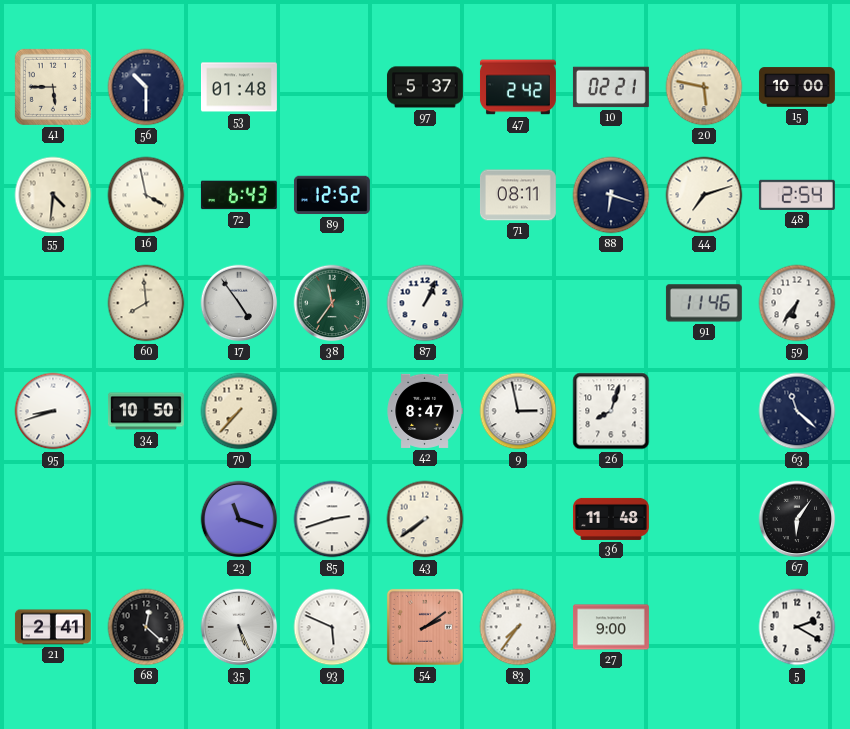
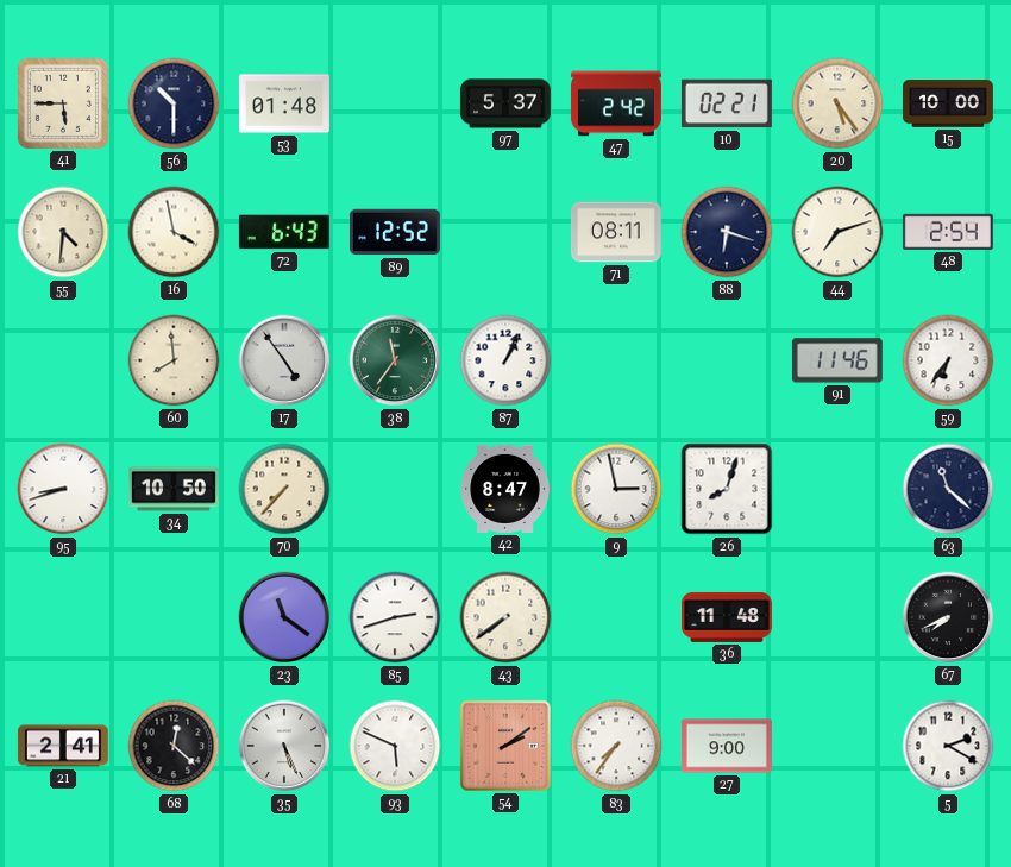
20: 5:47 -> 5:24 (837, 103)
23: 11:18 -> 11:21 (284, 617)
67: 6:06 -> 7:41 (948, 617)
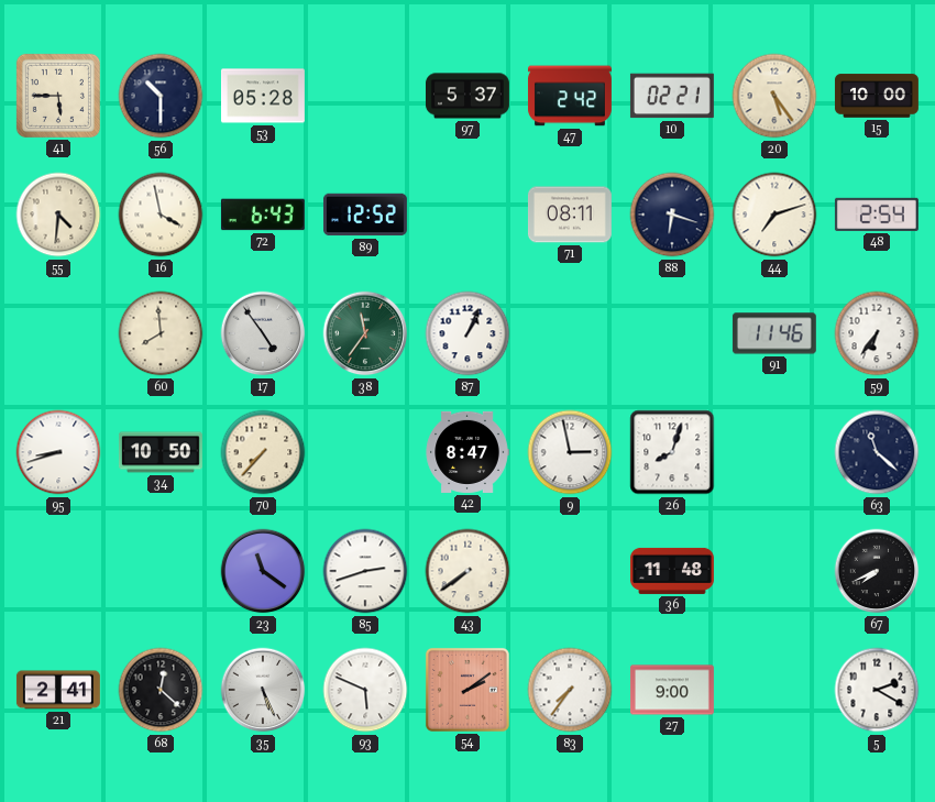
53: 01:48 -> 05:28 (263, 96)
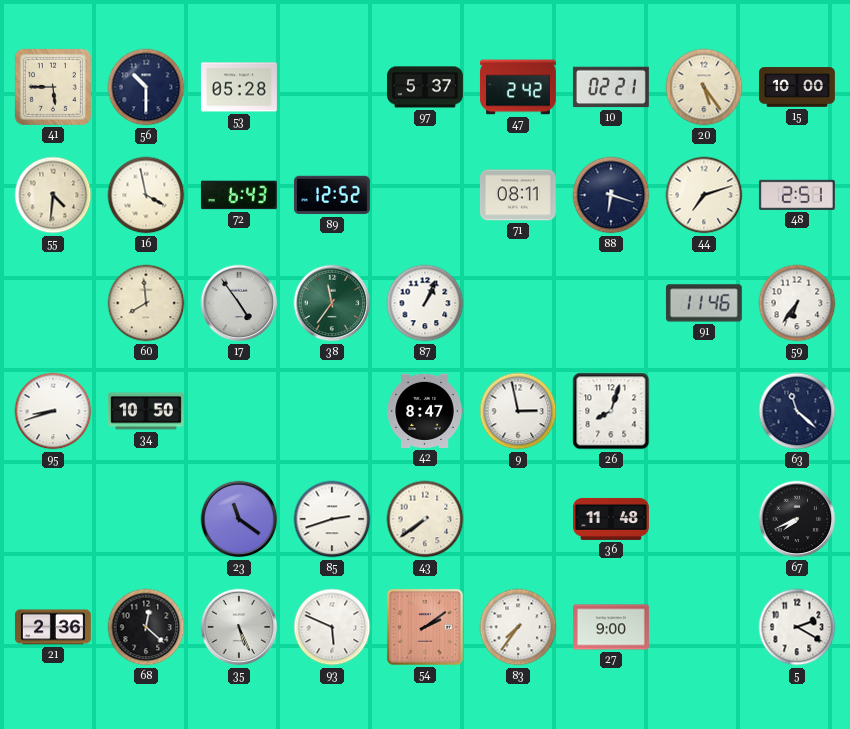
48: 2:54 -> 2:51 (797, 195)
70: 7:37 -> none (263, 452)
21: 2:41 -> 2:36 (53, 627)
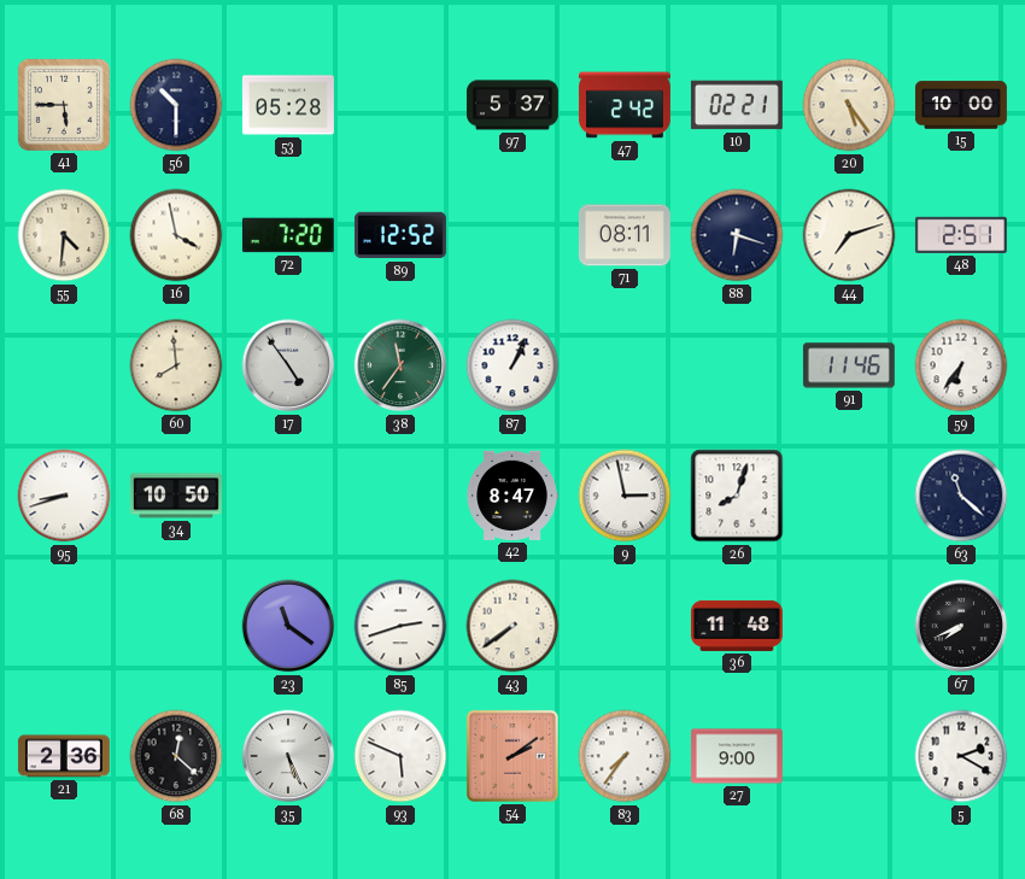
72: 6:43 -> 7:20 (288, 235)
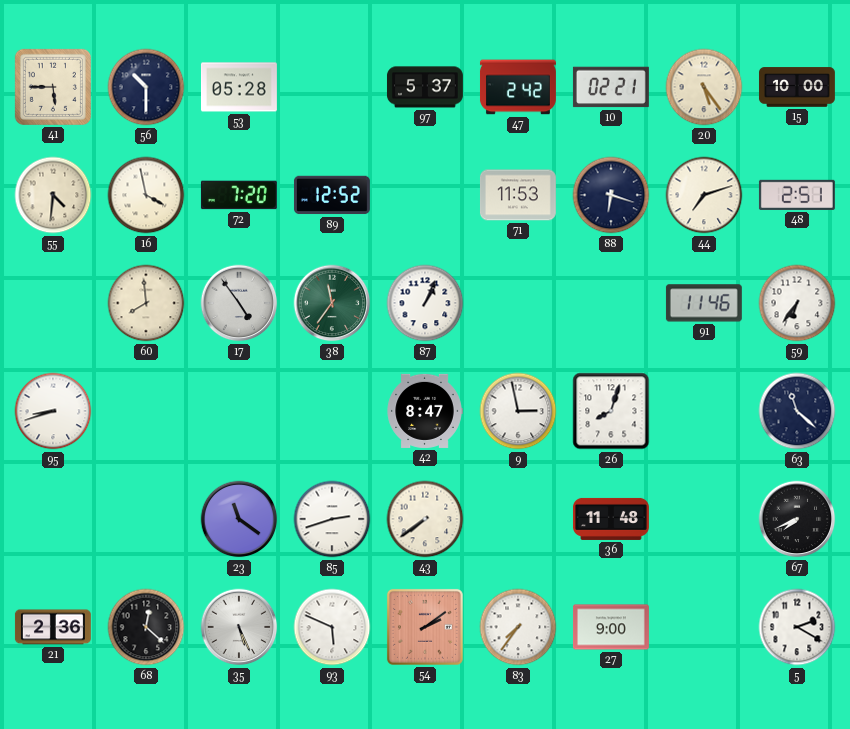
71: 08:11 -> 11:53 (518, 195)
34: 10:50 -> none (176, 496)
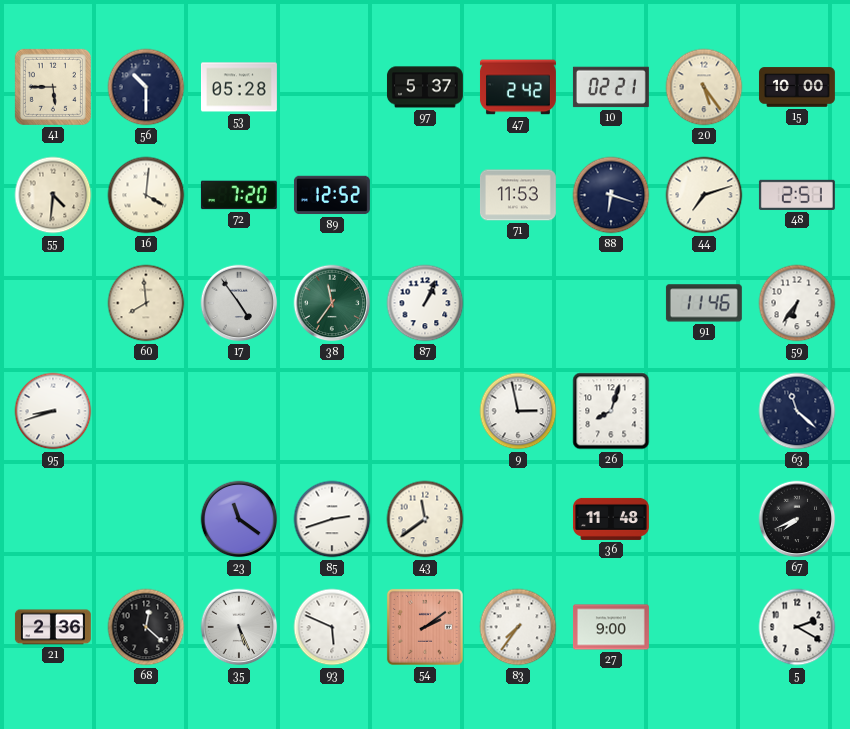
16: 3:58 -> 4:01 (146, 195)
42: 8:47 -> none (425, 411)
43: 7:39 -> 11:39 (425, 519)
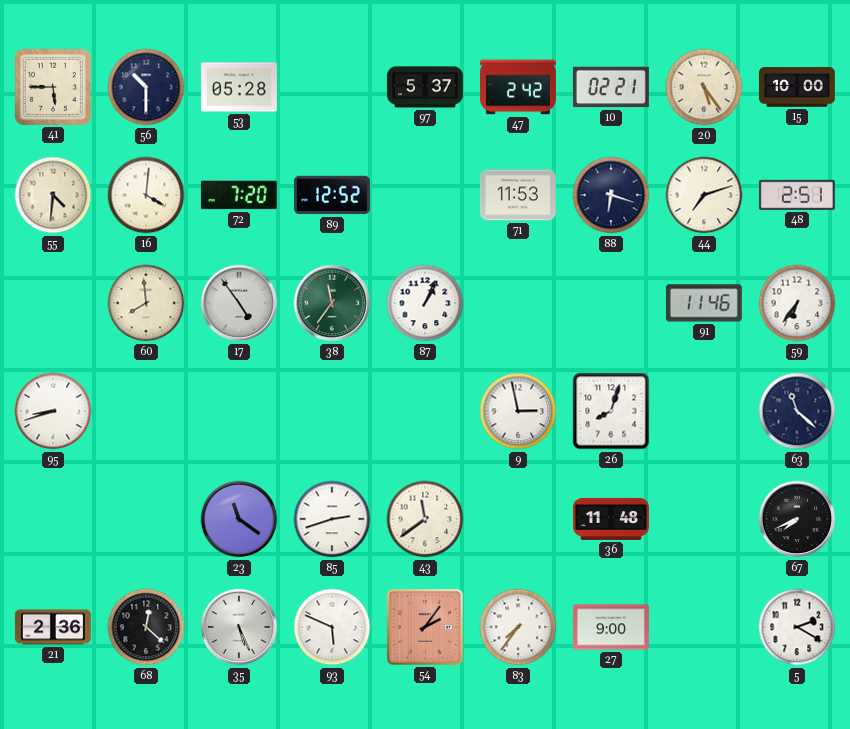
54: 2:09 -> 2:06 (425, 627)
